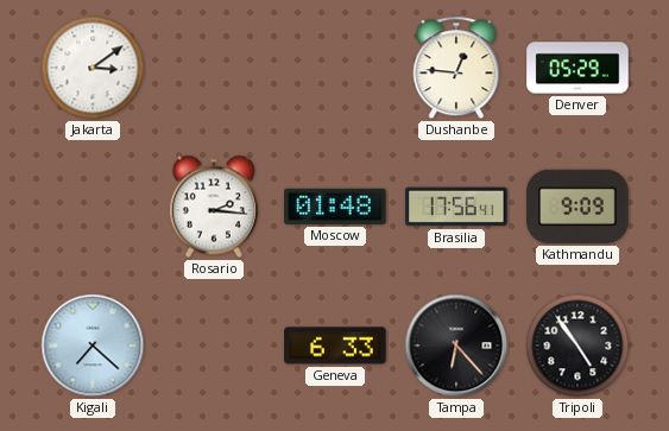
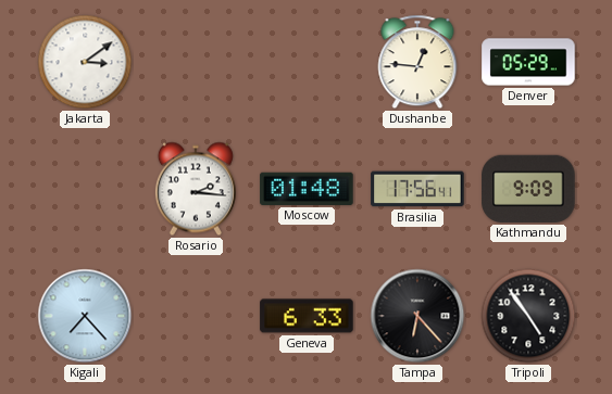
Kigali: 7:22 -> 7:23 (85, 316)
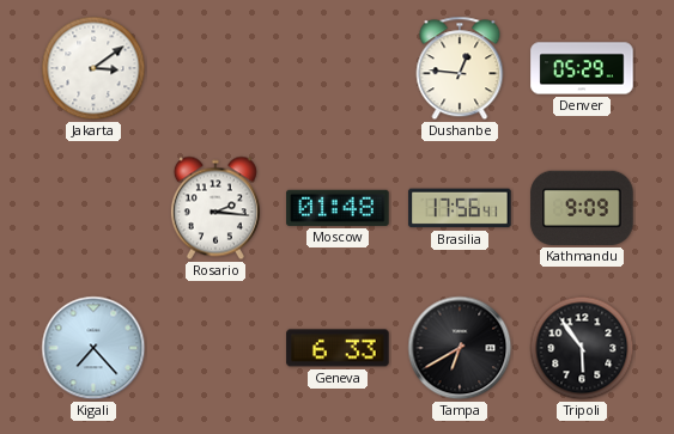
Tampa: 6:23 -> 6:40 (460, 348)
Tripoli: 4:54 -> 5:54 (582, 348)
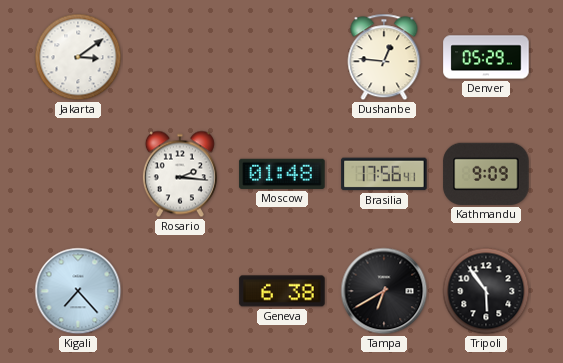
Geneva: 6:33 -> 6:38 (282, 291)
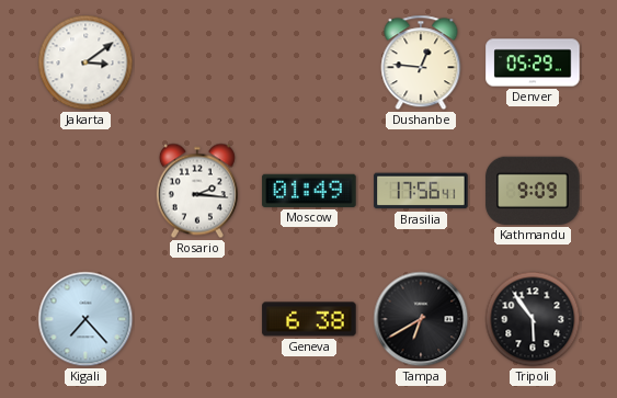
Moscow: 01:48 -> 01:49 (309, 191)
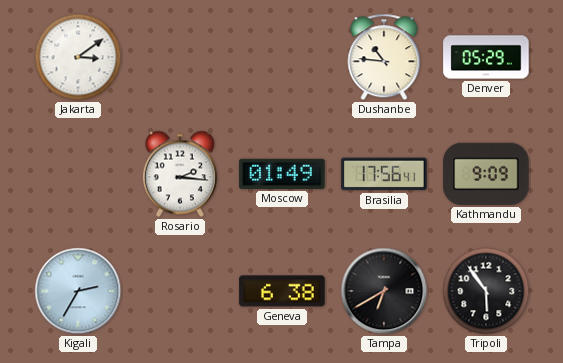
Dushanbe: 12:46 -> 10:46 (384, 57)
Kigali: 7:23 -> 2:35 (78, 291)
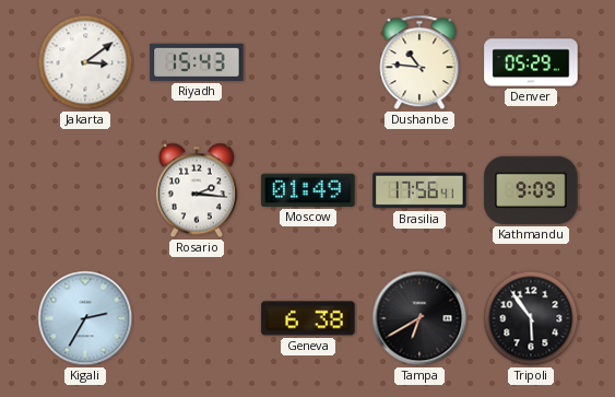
Riyadh: none -> 15:43 (197, 62)
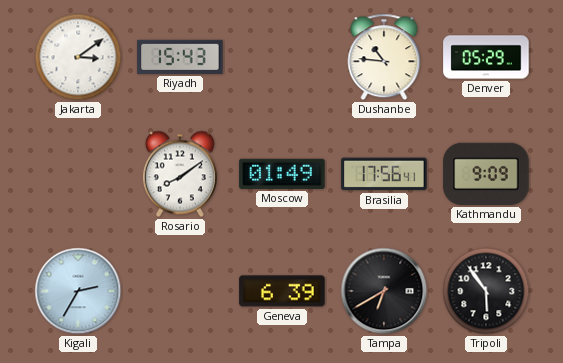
Rosario: 2:16 -> 8:09 (180, 174)
Geneva: 6:38 -> 6:39 (282, 291)
